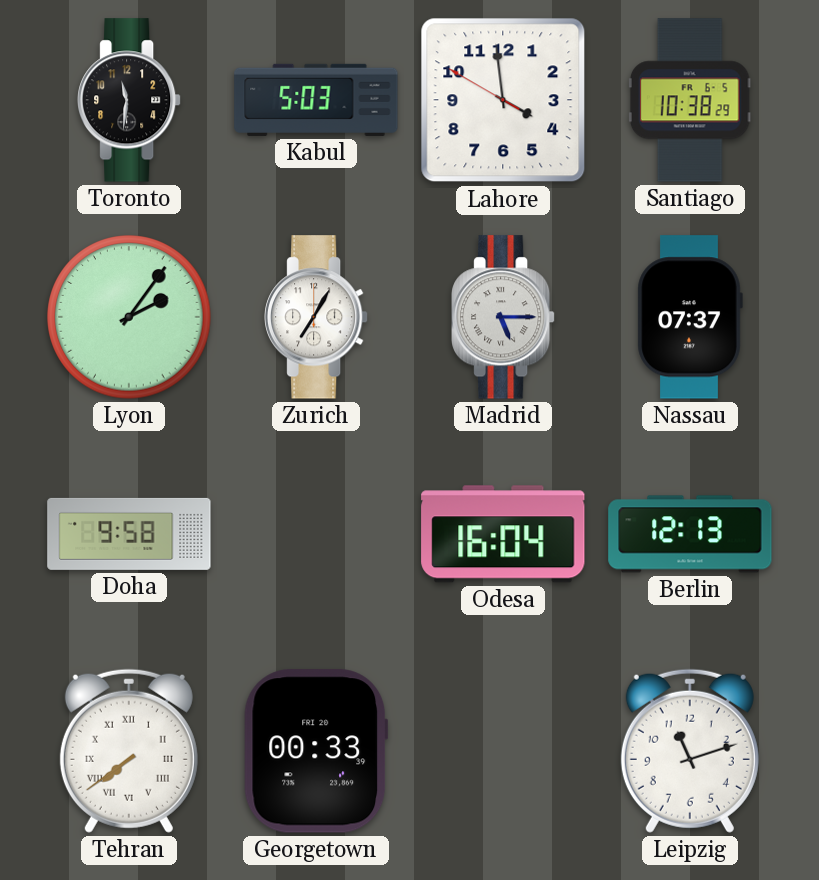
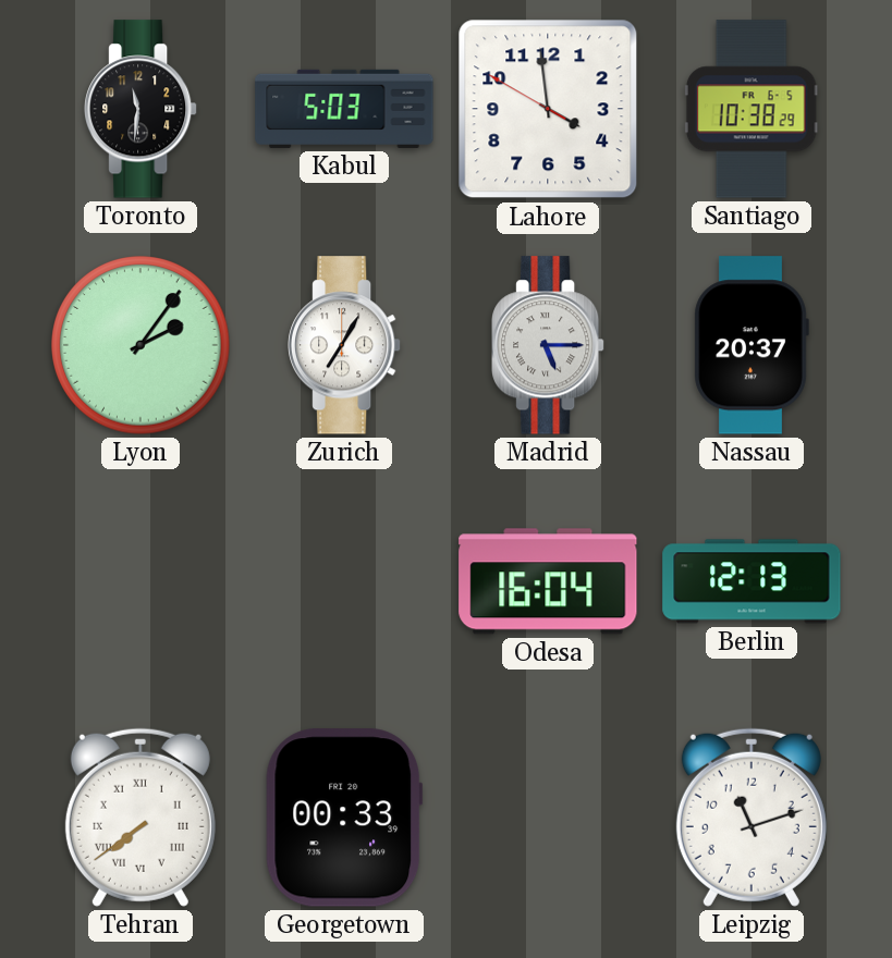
Nassau: 07:37 -> 20:37 (752, 345)
Doha: 9:58 -> none (129, 534)
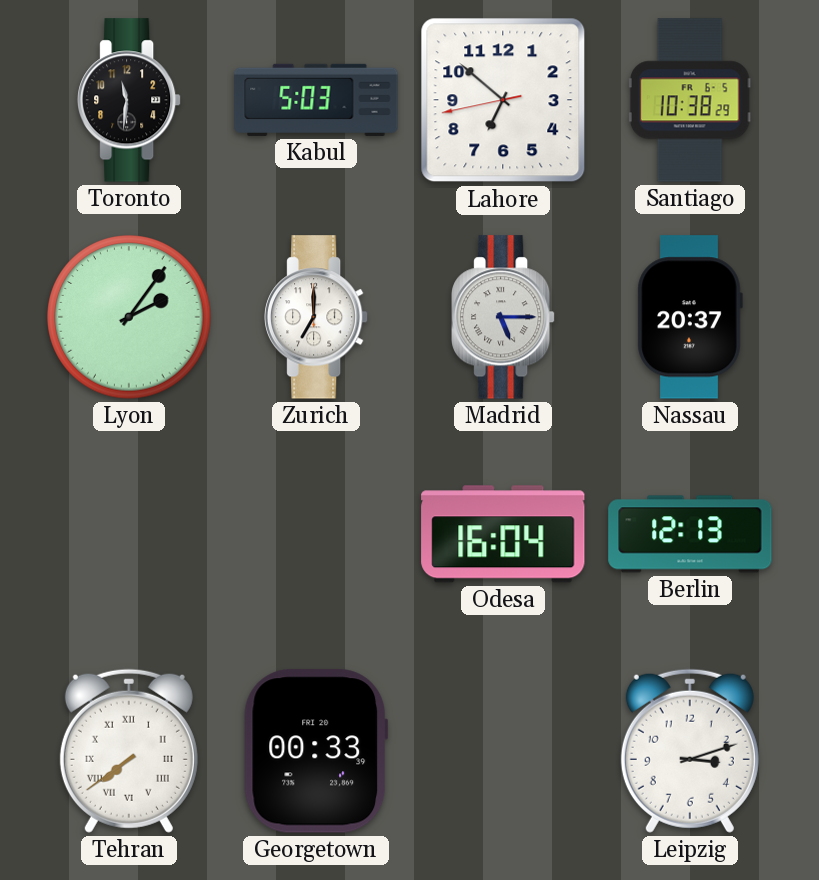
Lahore: 3:58 -> 6:51 (503, 100)
Zurich: 7:05 -> 7:00 (317, 317)
Leipzig: 11:12 -> 3:12 (690, 751)
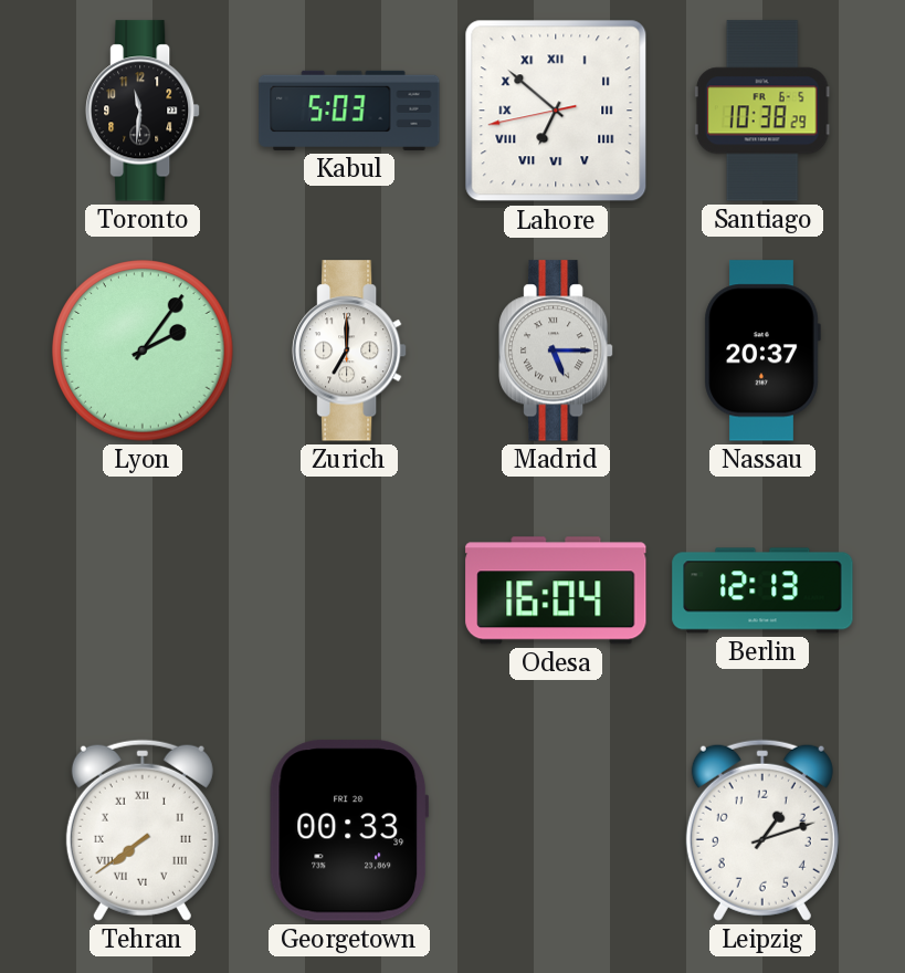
Lahore numerals: Arabic -> Roman (556, 111)
Leipzig: 3:12 -> 1:12 (762, 830)
